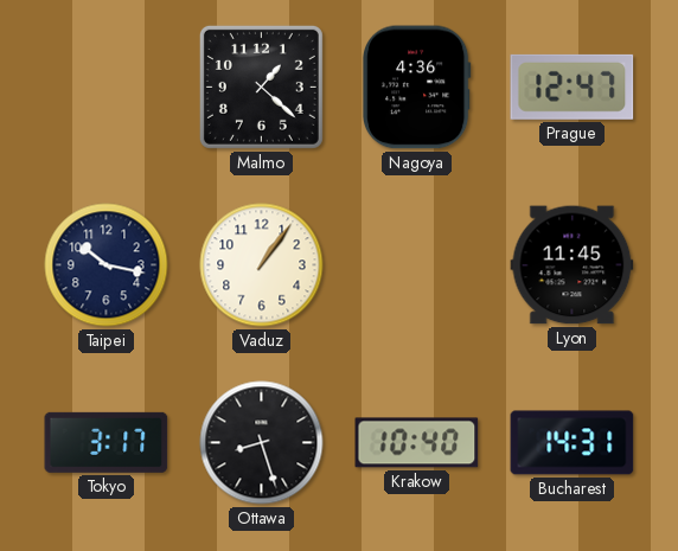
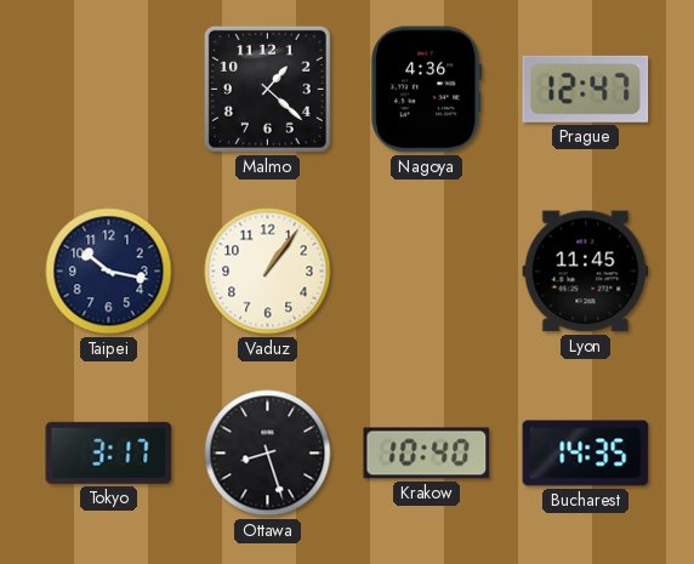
Bucharest: 14:31 -> 14:35 (586, 454)
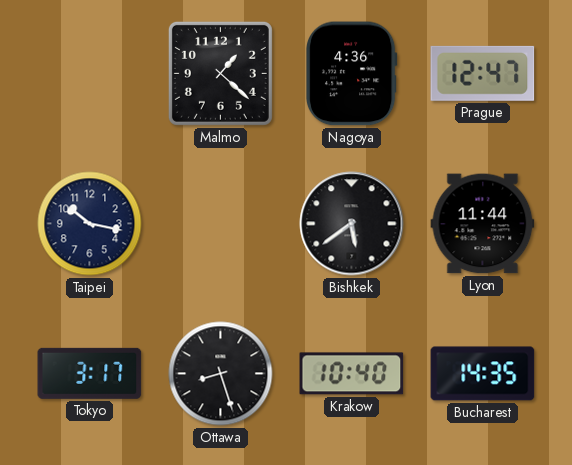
Vaduz: 1:06 -> none (268, 272)
Bishkek: none -> 5:39 (352, 224)
Lyon: 11:45 -> 11:44 (483, 224)
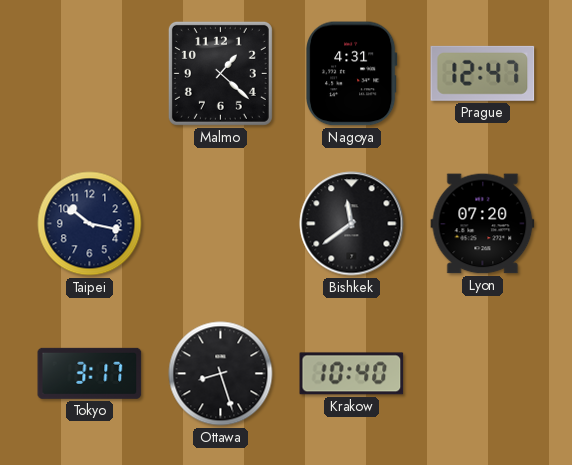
Nagoya: 4:36 -> 4:31 (351, 74)
Bishkek: 5:39 -> 11:39 (352, 224)
Lyon: 11:44 -> 07:20 (483, 224)
Bucharest: 14:35 -> none (483, 374)
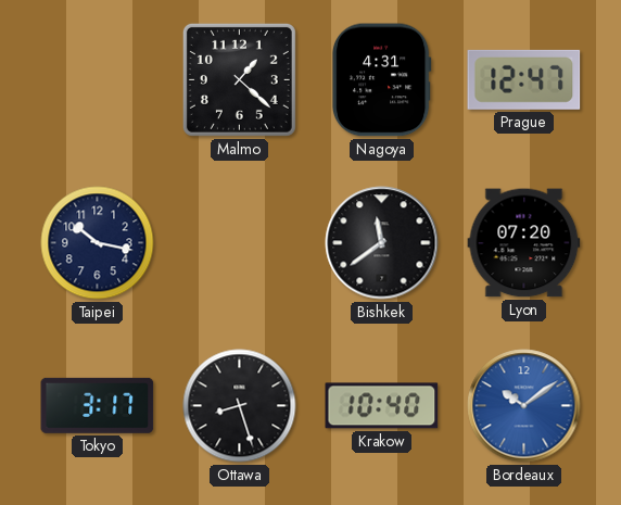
Bordeaux: none -> 10:09 (524, 406)
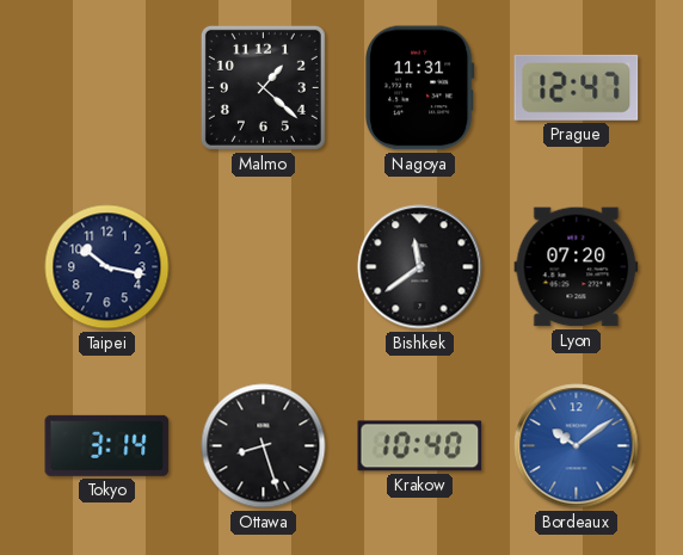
Nagoya: 4:31 -> 11:31 (419, 88)
Tokyo: 3:17 -> 3:14 (107, 445)
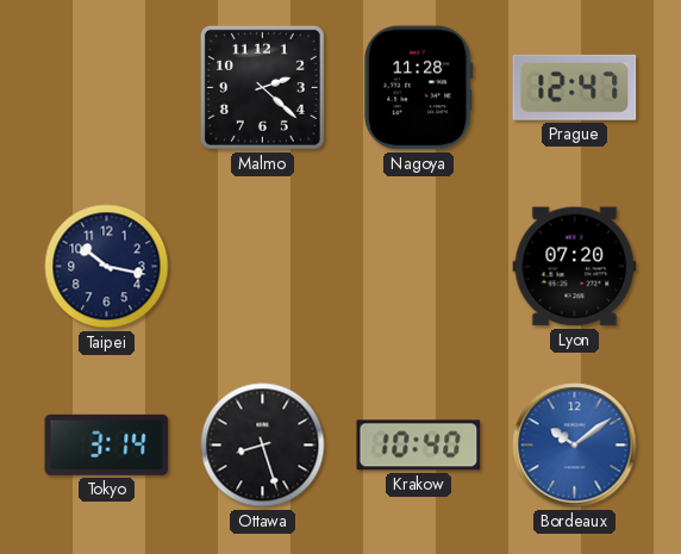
Malmo: 1:22 -> 2:22 (262, 87)
Nagoya: 11:31 -> 11:28 (418, 88)
Bishkek: 11:39 -> none (420, 267)
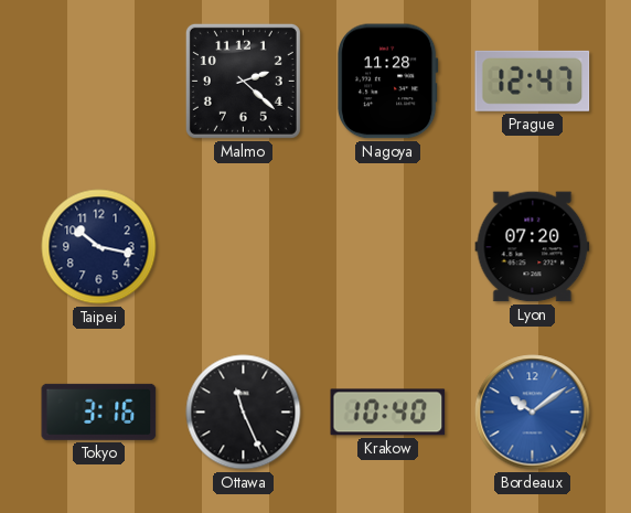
Tokyo: 3:14 -> 3:16 (99, 412)
Ottawa: 8:27 -> 11:26 (244, 413)
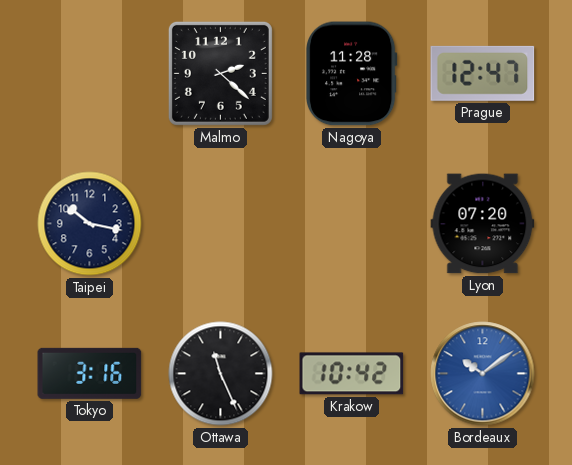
Krakow: 10:40 -> 10:42 (352, 374)
